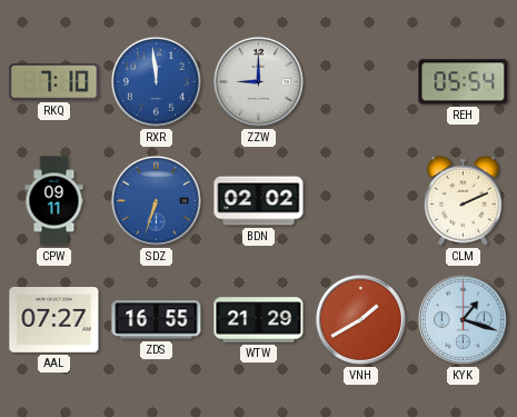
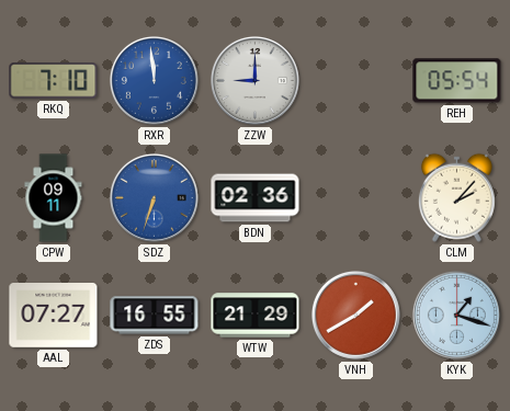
BDN: 02:02 -> 02:36 (256, 198)
CLM: 2:11 -> 2:07 (456, 197)
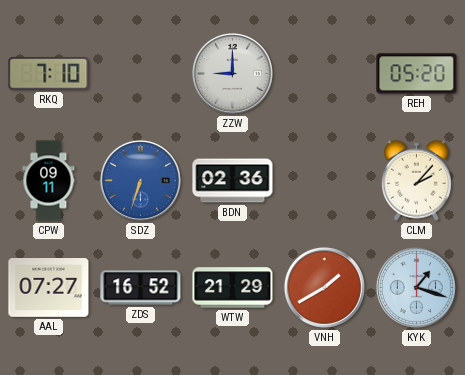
RXR: 11:59 -> none (154, 80)
REH: 05:54 -> 05:20 (417, 74)
ZDS: 16:55 -> 16:52 (141, 288)
